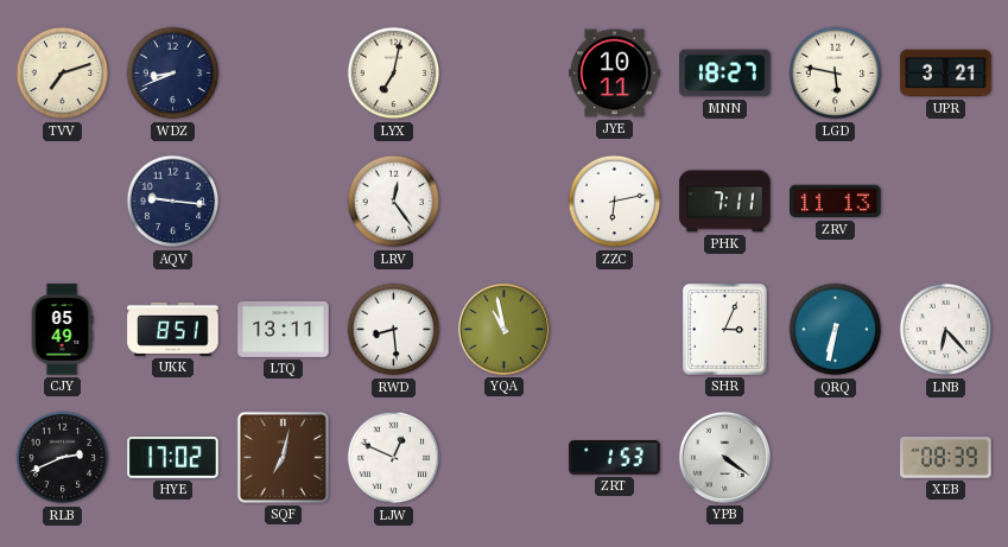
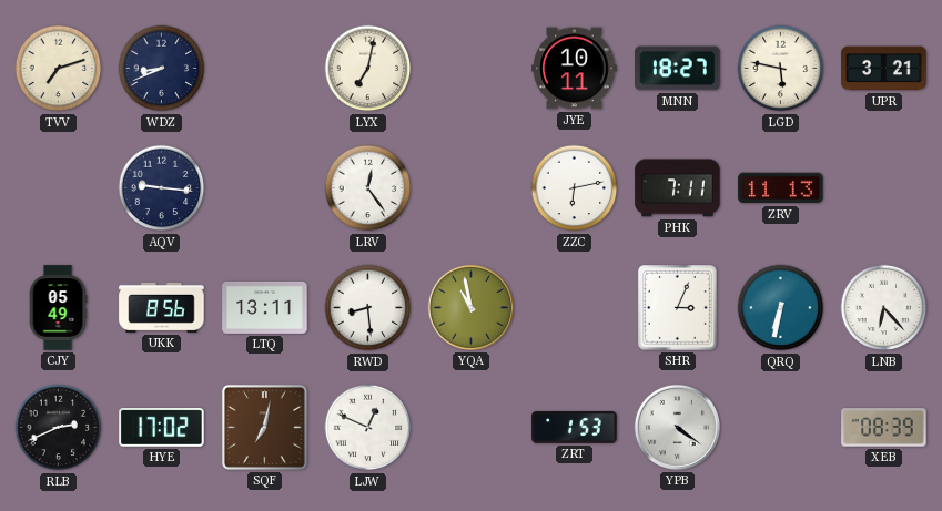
UKK: 8:51 -> 8:56 (162, 307)
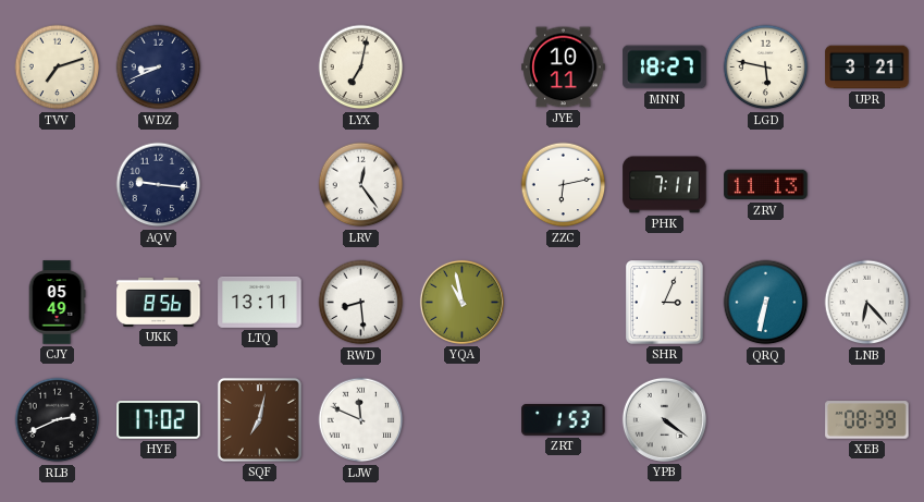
LJW: 12:49 -> 11:49 (361, 420)
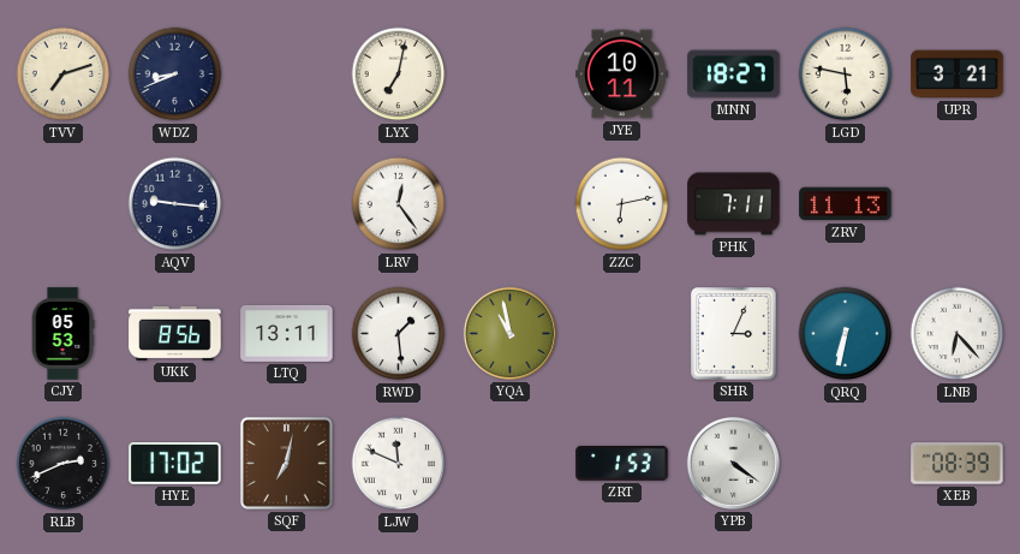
CJY: 05:49 -> 05:53 (62, 334)
RWD: 8:29 -> 1:29 (399, 334)
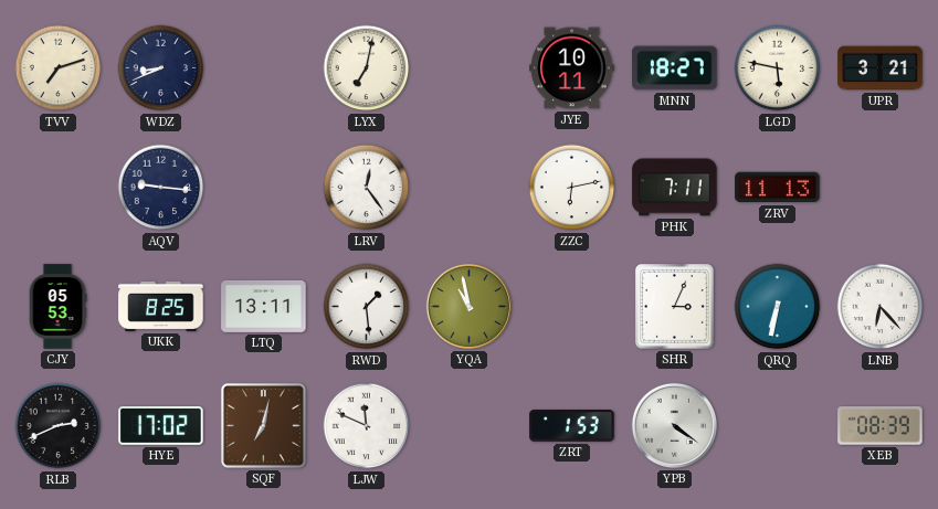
UKK: 8:56 -> 8:25 (161, 306)
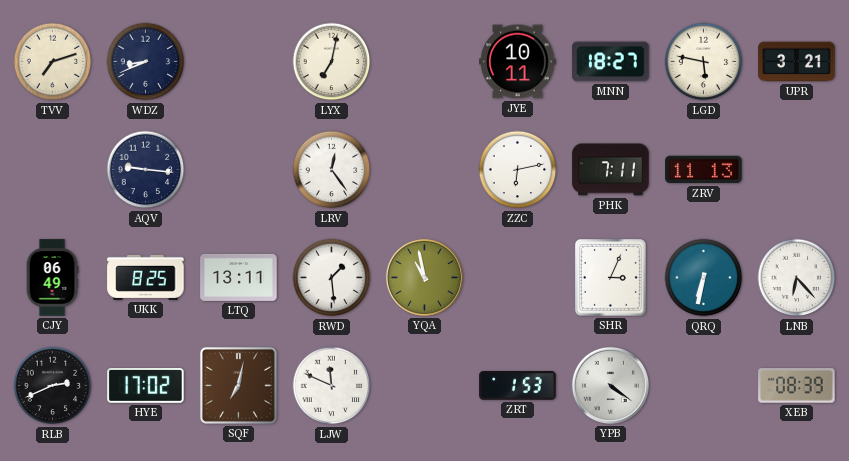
CJY: 05:53 -> 06:49 (52, 278)
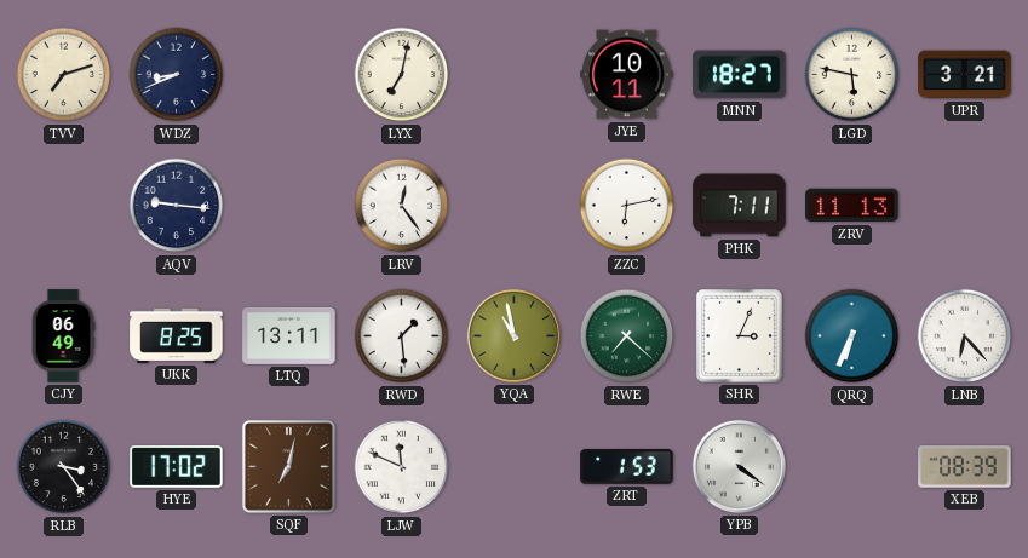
RWE: none -> 7:22 (627, 336)
QRQ: 6:32 -> 6:34 (852, 336)
RLB: 2:41 -> 3:24 (64, 467)
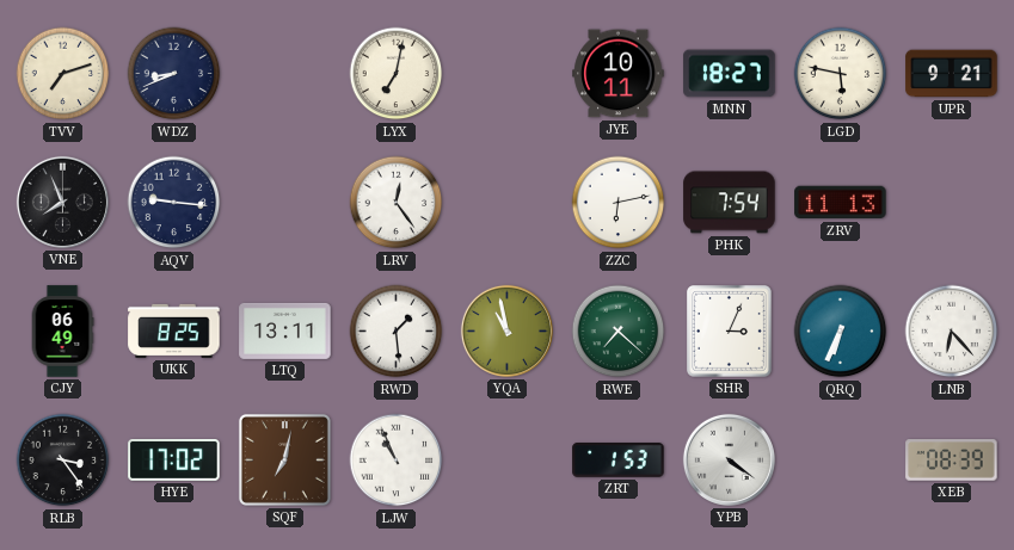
UPR: 3:21 -> 9:21 (952, 74)
VNE: none -> 7:56 (62, 202)
PHK: 7:11 -> 7:54 (730, 203)
LJW: 11:49 -> 10:56 (397, 461)
